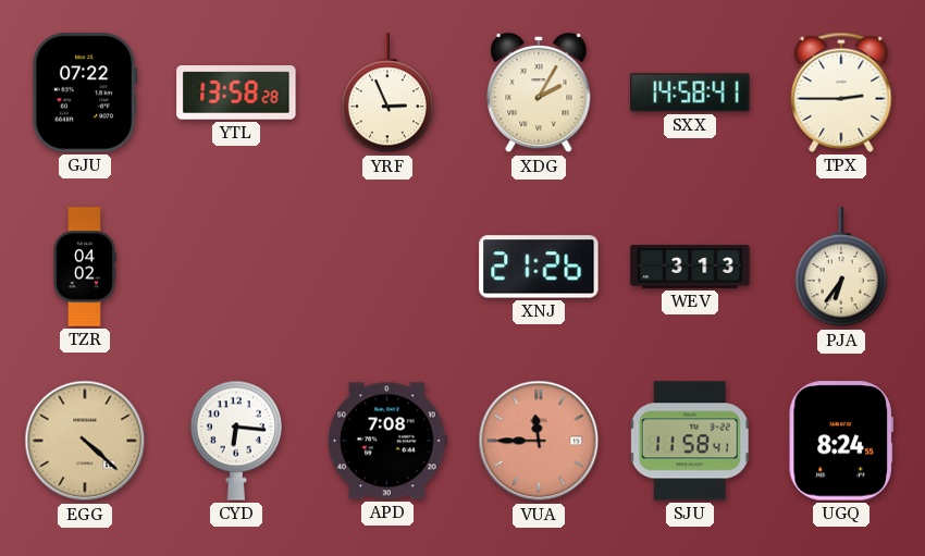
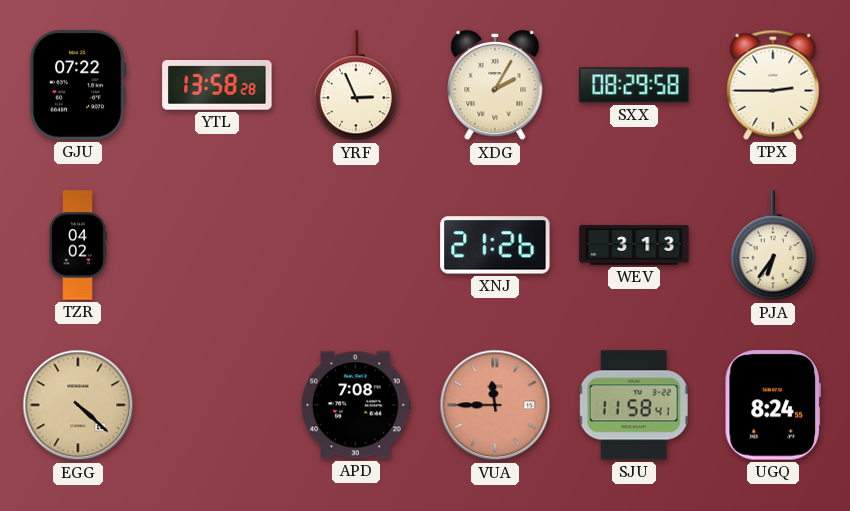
SXX: 14:58 -> 08:29 (634, 85)
CYD: 6:16 -> none (235, 441)
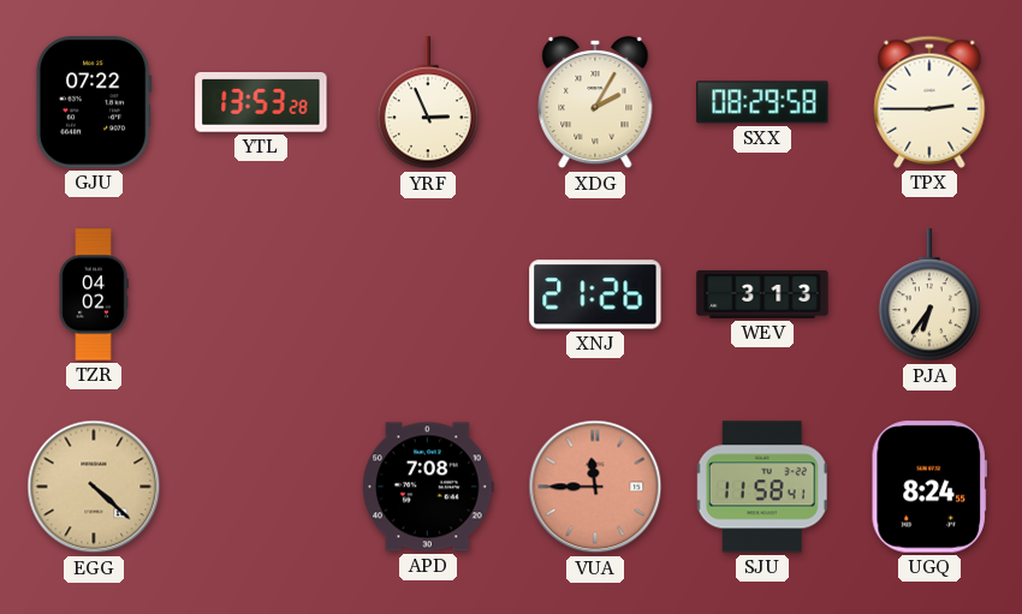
YTL: 13:58 -> 13:53 (261, 102)
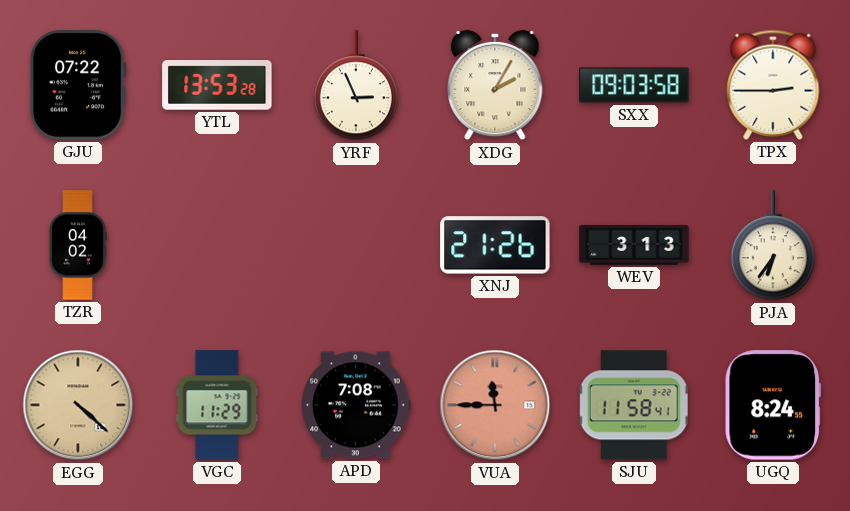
SXX: 08:29 -> 09:03 (634, 85)
VGC: none -> 11:29 (217, 405)
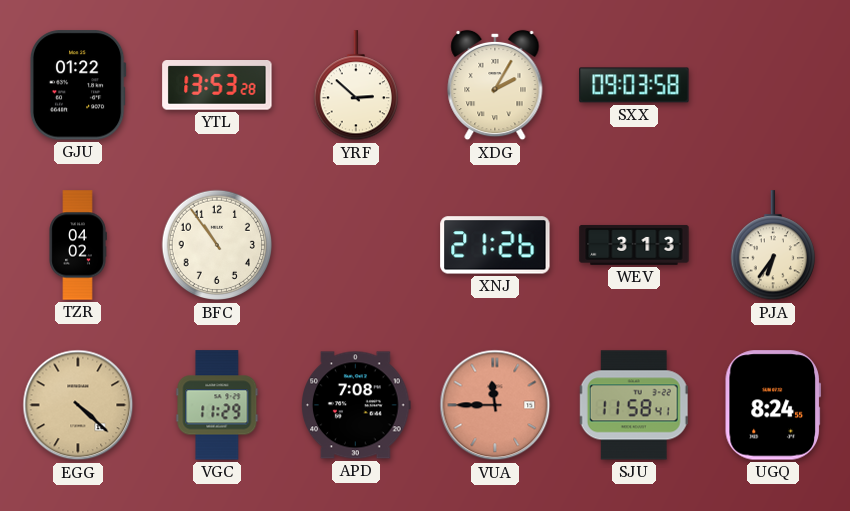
GJU: 07:22 -> 01:22 (78, 85)
YRF: 2:56 -> 2:52 (355, 86)
TPX: 2:45 -> none (773, 85)
BFC: none -> 10:54 (217, 245)
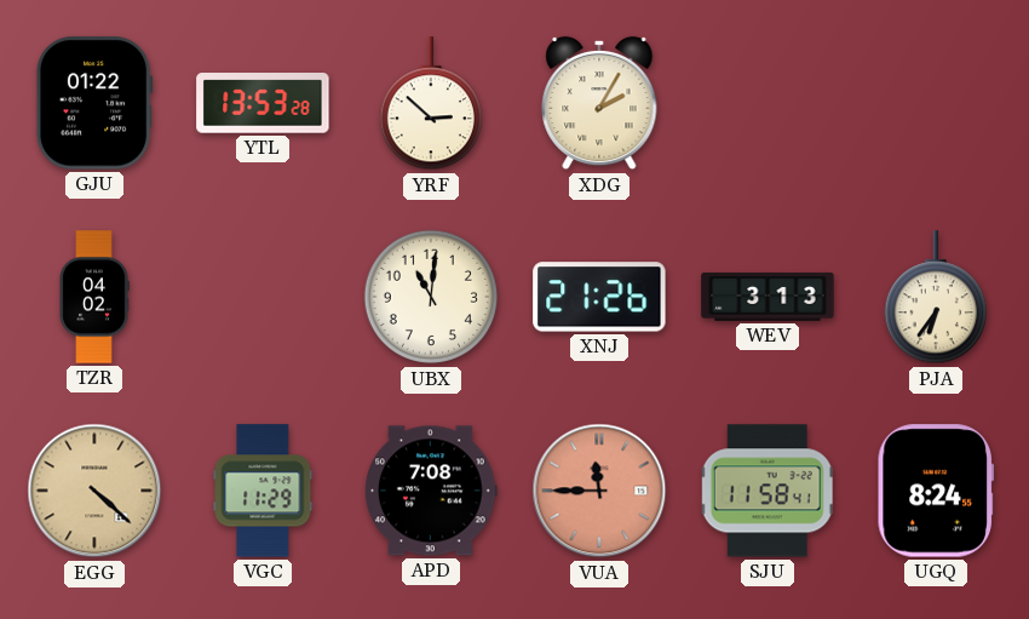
SXX: 09:03 -> none (634, 85)
BFC: 10:54 -> none (217, 245)
UBX: none -> 11:01 (431, 297)
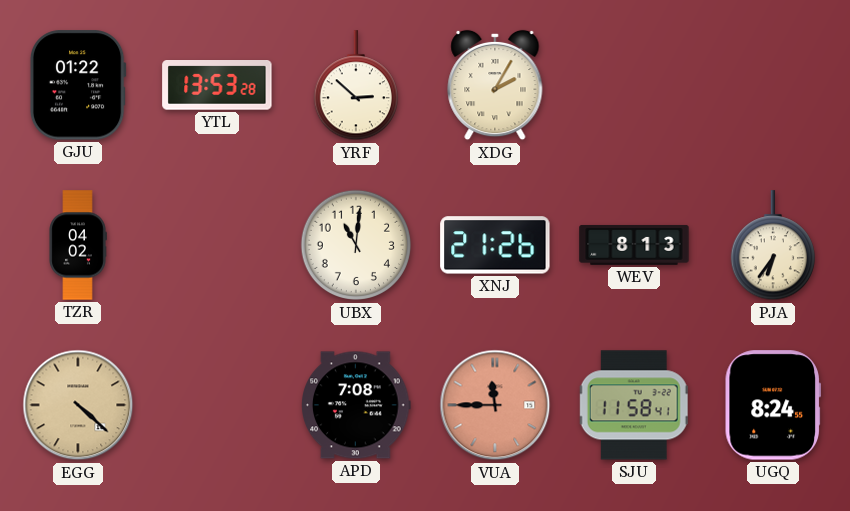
WEV: 3:13 -> 8:13 (634, 245)
VGC: 11:29 -> none (263, 491)
